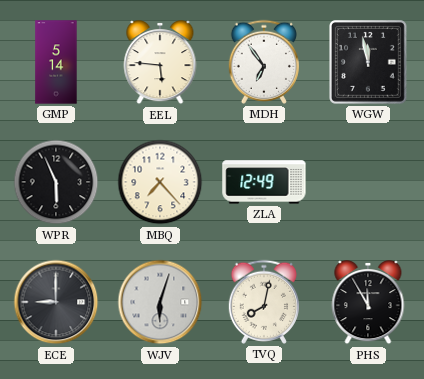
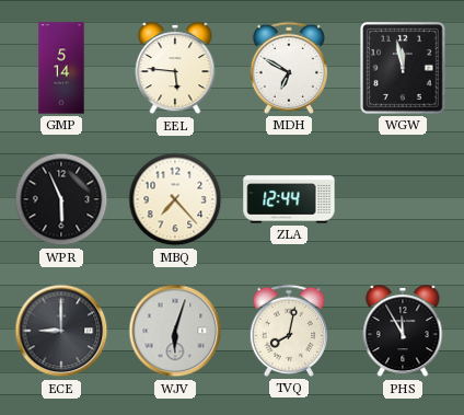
MDH: 6:54 -> 6:50 (288, 68)
ZLA: 12:49 -> 12:44 (289, 199)
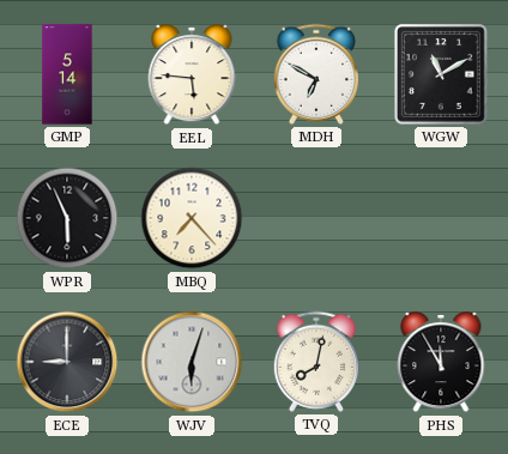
WGW: 11:58 -> 11:10 (442, 75)
ZLA: 12:44 -> none (289, 199)
